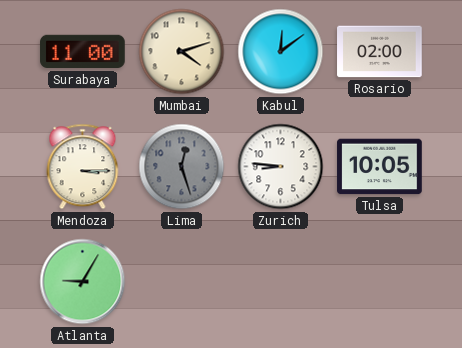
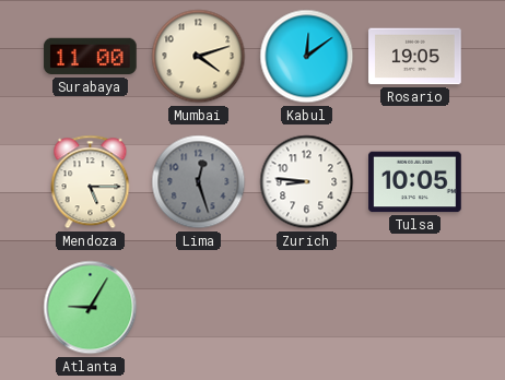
Rosario: 02:00 -> 19:05 (415, 57)
Mendoza: 3:15 -> 5:15 (91, 182)
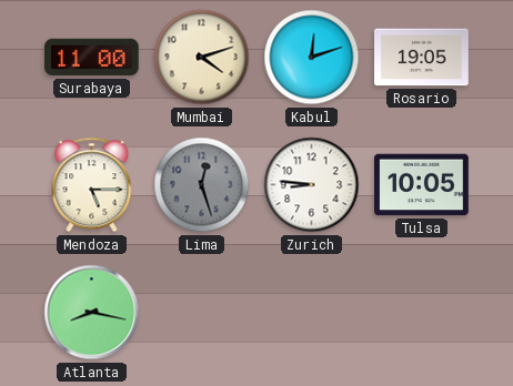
Kabul: 12:09 -> 12:12 (312, 58)
Atlanta: 9:05 -> 8:17 (92, 313)
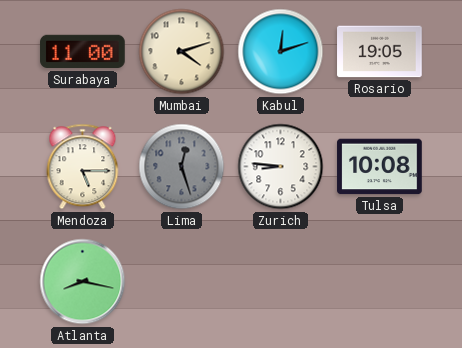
Tulsa: 10:05 -> 10:08 (380, 167)
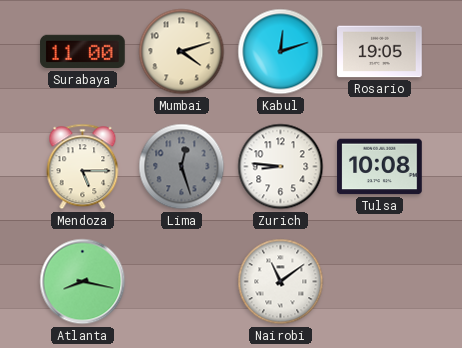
Nairobi: none -> 11:09 (281, 282)
